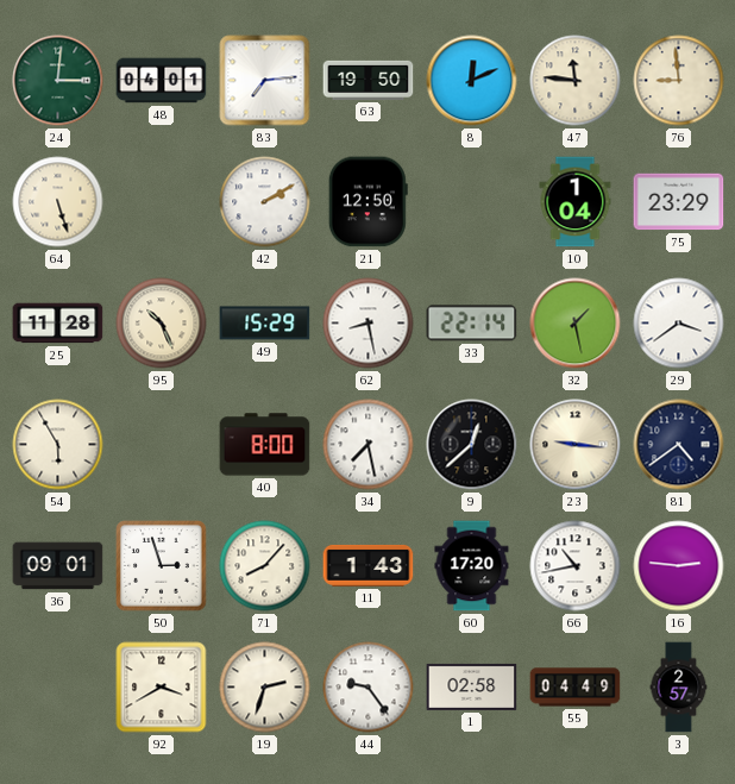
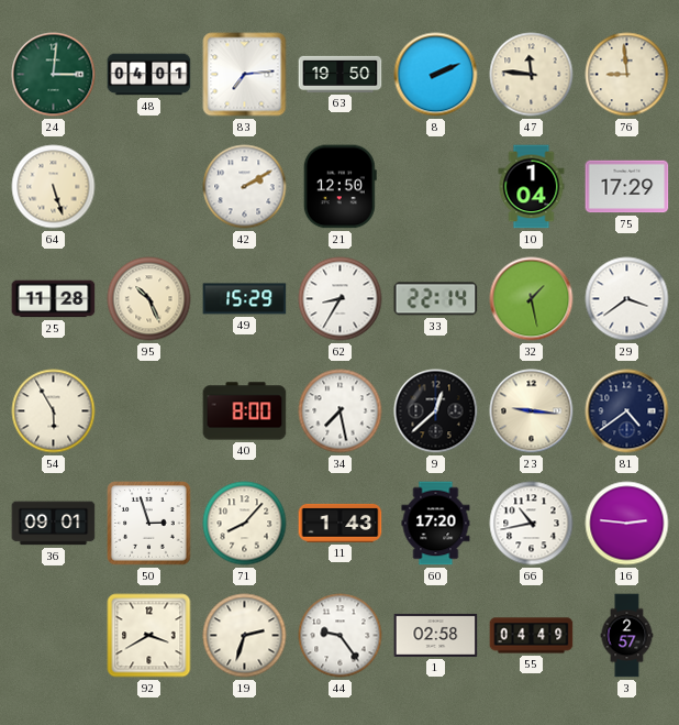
8: 12:11 -> 2:11 (436, 75)
75: 23:29 -> 17:29 (627, 187)
62: 8:28 -> 8:35 (341, 299)
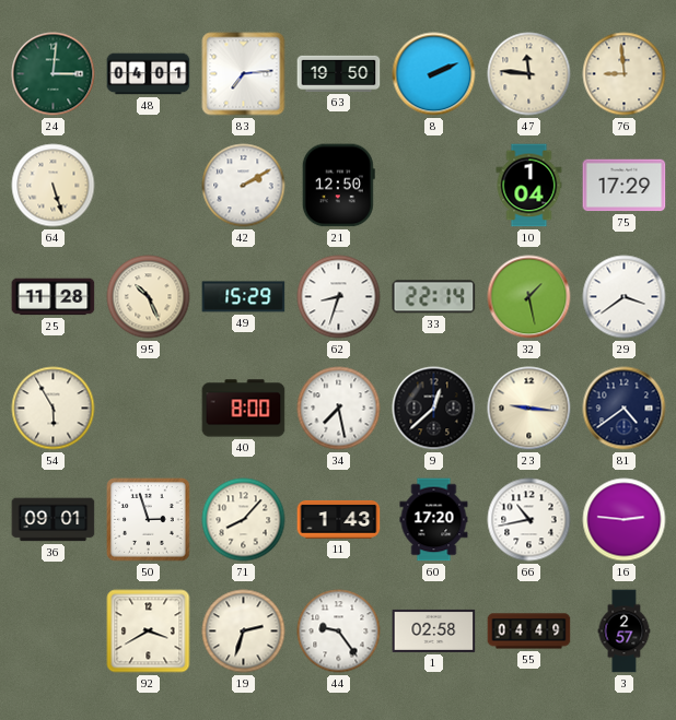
62: 8:35 -> 8:33 (339, 297)
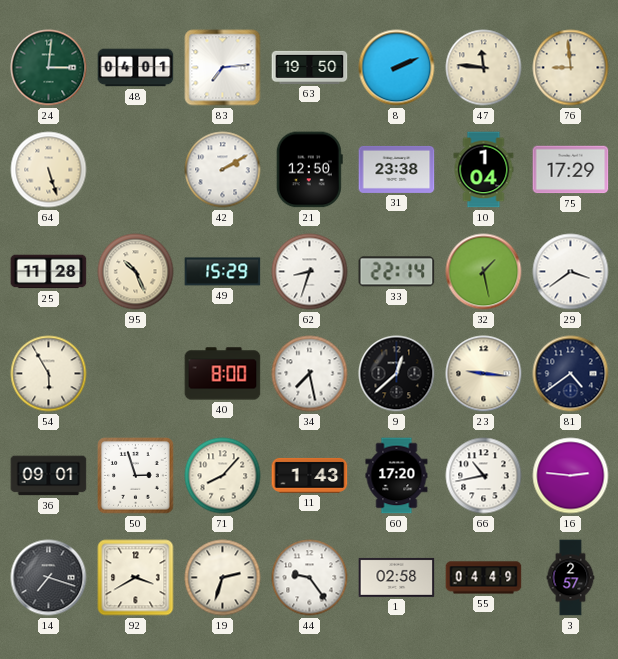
31: none -> 23:38 (397, 169)
14: none -> 7:18 (49, 578)
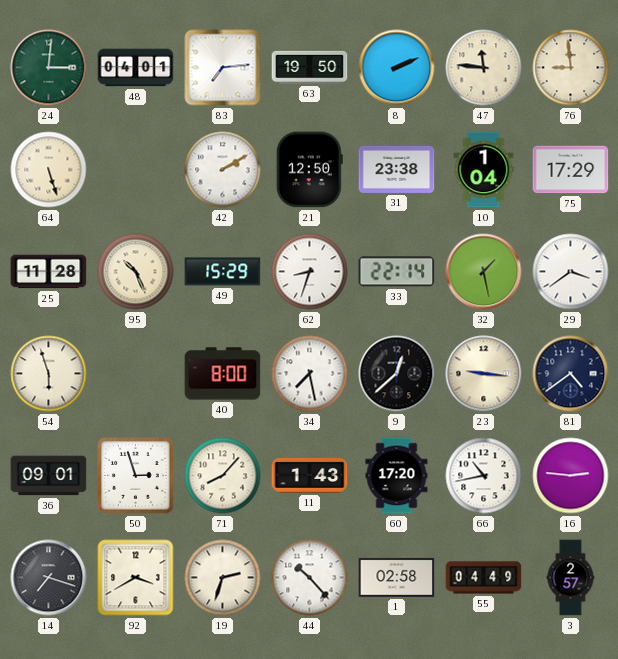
54: 5:55 -> 5:57 (49, 374)
44: 9:24 -> 10:23 (310, 578)
